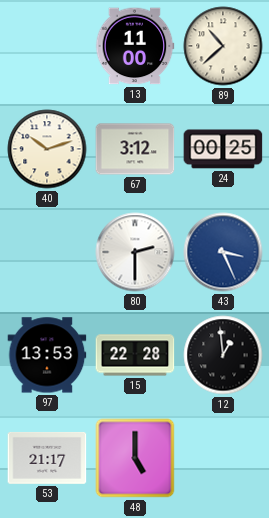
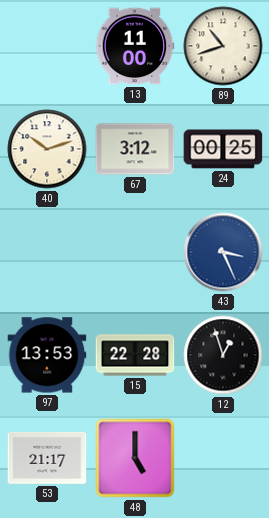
89: 10:38 -> 10:42 (223, 46)
80: 2:30 -> none (135, 252)
12: 12:59 -> 12:57 (223, 355)
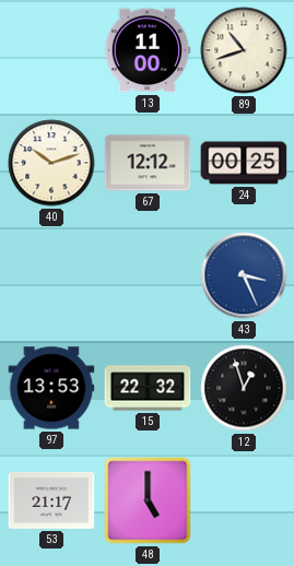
67: 3:12 -> 12:12 (148, 163)
15: 22:28 -> 22:32 (148, 388)
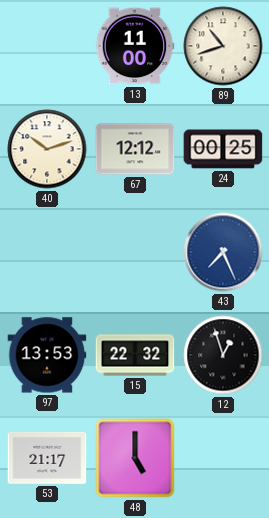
43: 3:26 -> 7:26 (223, 252)
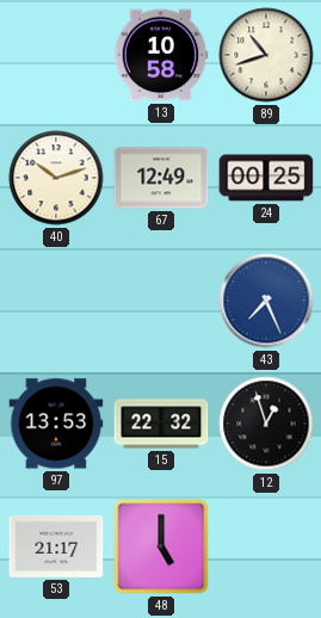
13: 11:00 -> 10:58 (161, 55)
67: 12:12 -> 12:49 (161, 178)
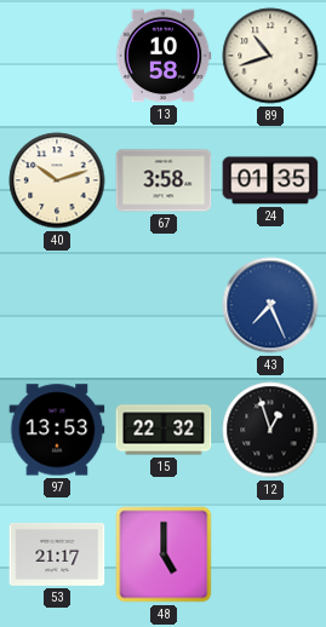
67: 12:49 -> 3:58 (164, 180)
24: 00:25 -> 01:35 (270, 180)
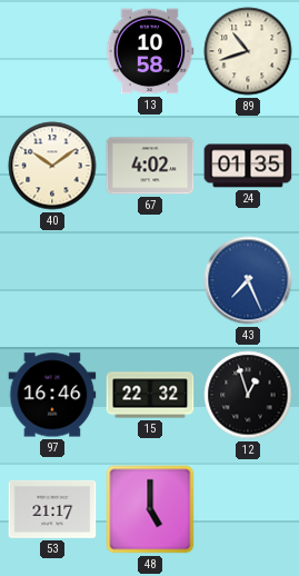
40: 10:12 -> 10:09 (52, 166)
67: 3:58 -> 4:02 (150, 166)
97: 13:53 -> 16:46 (52, 395)
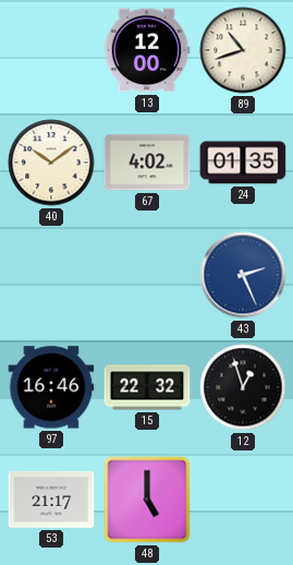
13: 10:58 -> 12:00 (147, 50)
43: 7:26 -> 2:26 (243, 275)
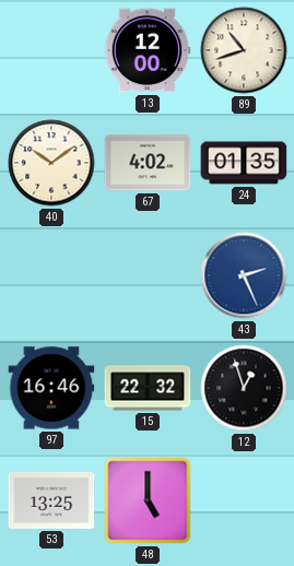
53: 21:17 -> 13:25 (51, 500)
